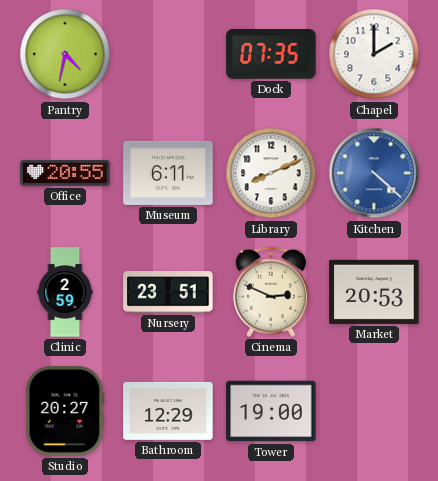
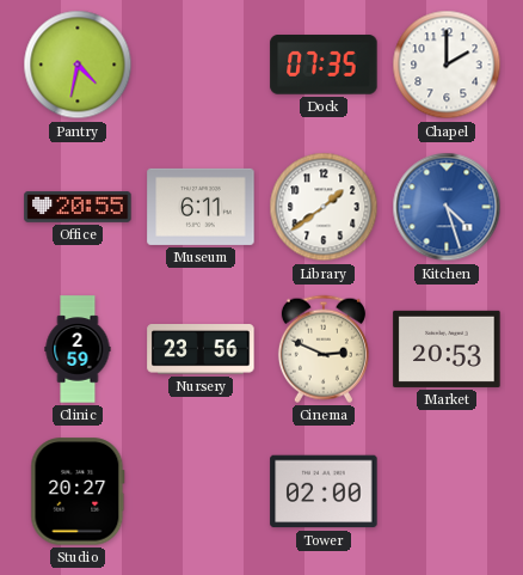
Library: 8:11 -> 1:39 (324, 207)
Kitchen: 4:22 -> 4:27 (447, 207)
Nursery: 23:51 -> 23:56 (201, 350)
Bathroom: 12:29 -> none (168, 411)
Tower: 19:00 -> 02:00 (324, 491)
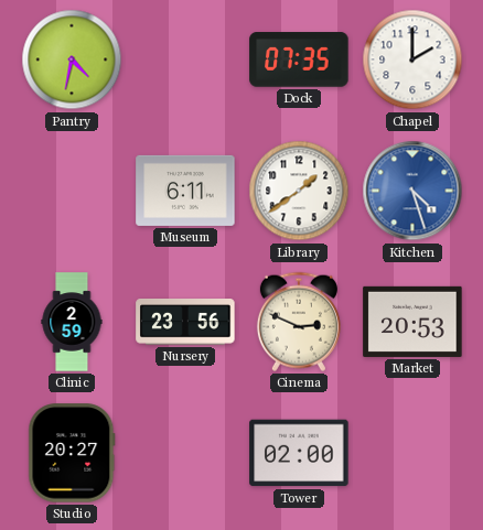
Office: 20:55 -> none (78, 207)
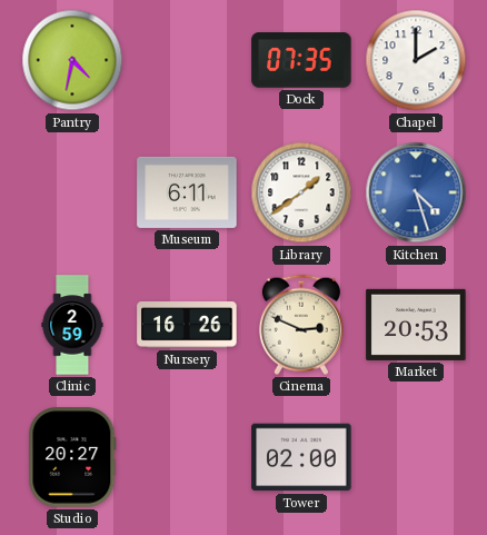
Nursery: 23:56 -> 16:26 (187, 326)
